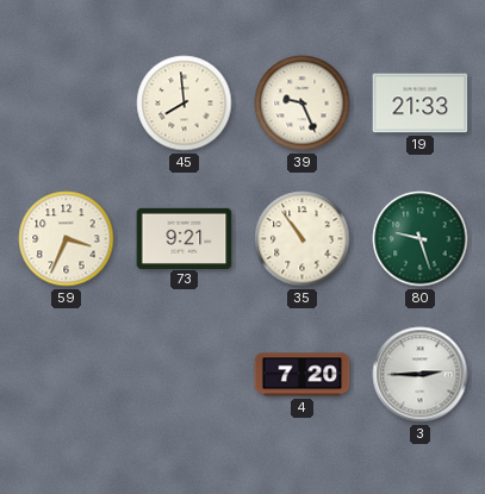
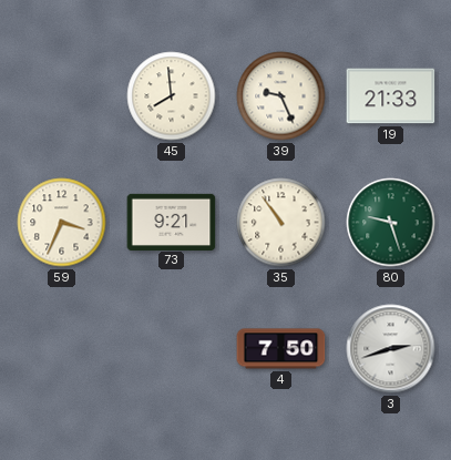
4: 7:20 -> 7:50 (281, 349)
3: 2:45 -> 2:42 (391, 349)
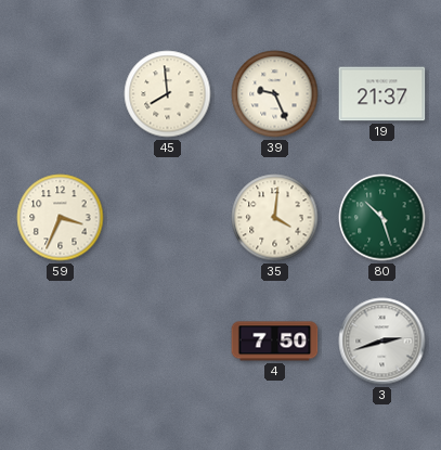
19: 21:33 -> 21:37 (382, 94)
73: 9:21 -> none (172, 222)
35: 10:54 -> 4:01 (275, 218)
80: 9:27 -> 10:27 (382, 218)
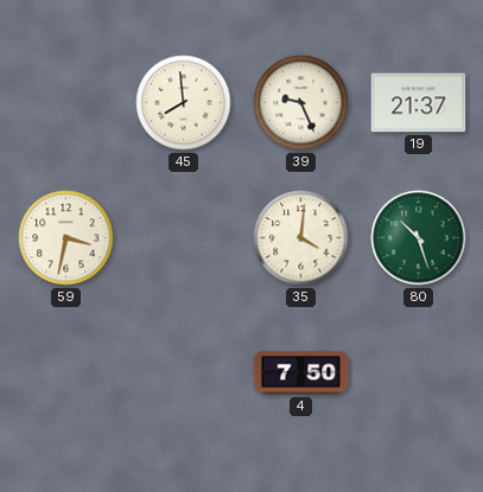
59: 3:34 -> 3:32 (66, 238)
3: 2:42 -> none (382, 342)
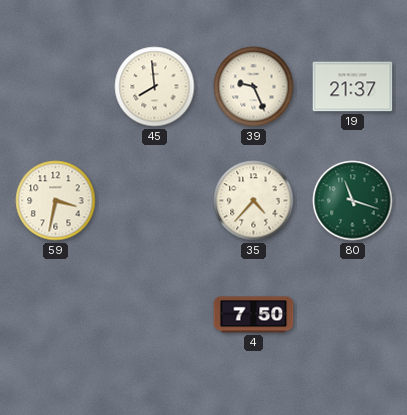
35: 4:01 -> 4:37 (254, 201)
80: 10:27 -> 11:18 (353, 201)
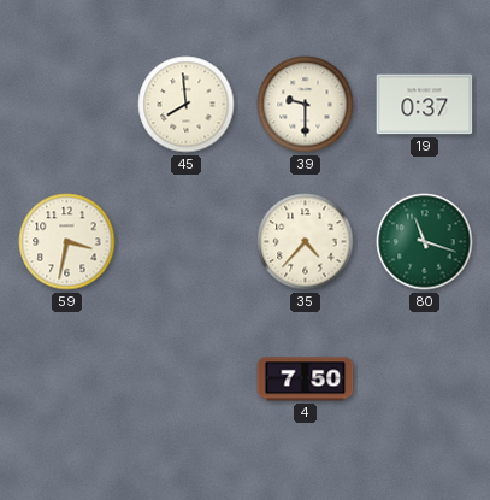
39: 9:26 -> 9:30 (306, 105)
19: 21:37 -> 0:37 (425, 105)
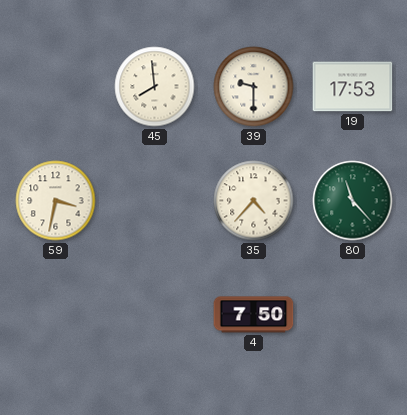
19: 0:37 -> 17:53 (353, 87)
80: 11:18 -> 11:23 (353, 201)
